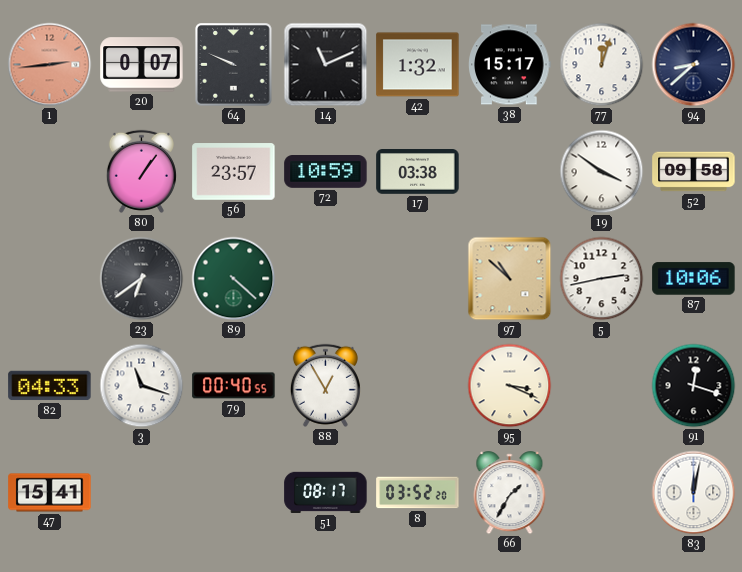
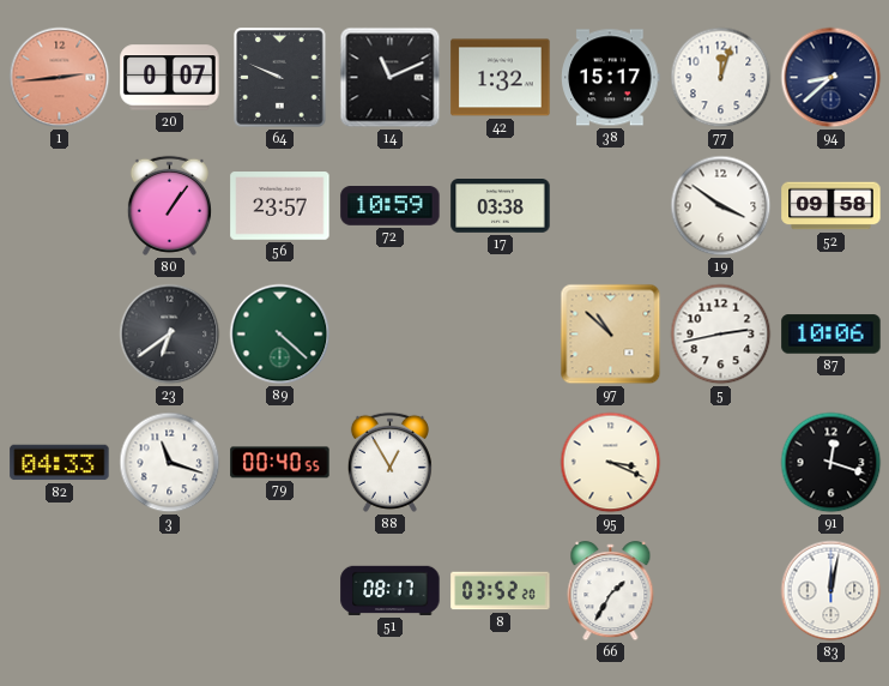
47: 15:41 -> none (50, 493)
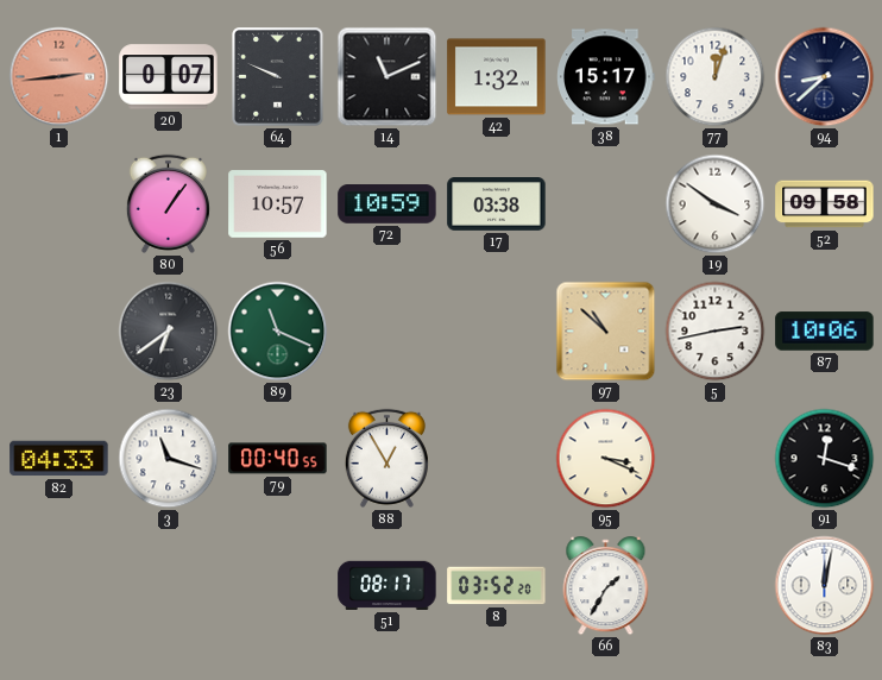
56: 23:57 -> 10:57 (278, 204)
89: 4:22 -> 11:19 (278, 332)
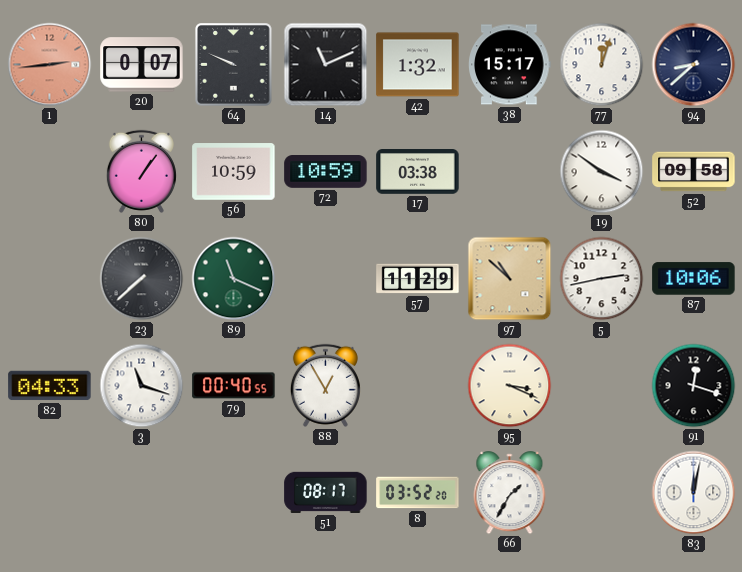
56: 10:57 -> 10:59 (234, 172)
23: 6:39 -> 7:38 (142, 279)
57: none -> 11:29 (418, 279)
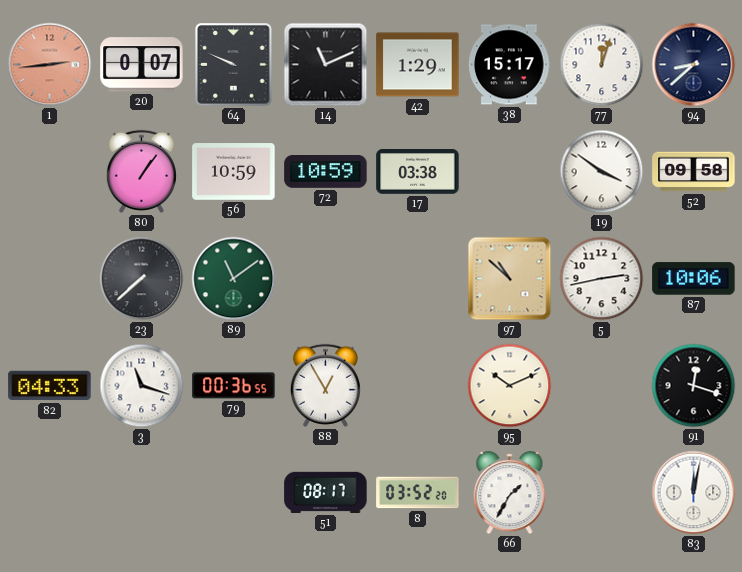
42: 1:32 -> 1:29 (418, 65)
89: 11:19 -> 11:09 (234, 279)
57: 11:29 -> none (418, 279)
79: 00:40 -> 00:36 (234, 386)
95: 3:19 -> 10:11 (510, 386)
